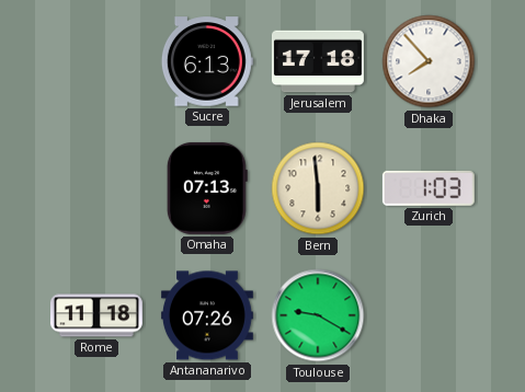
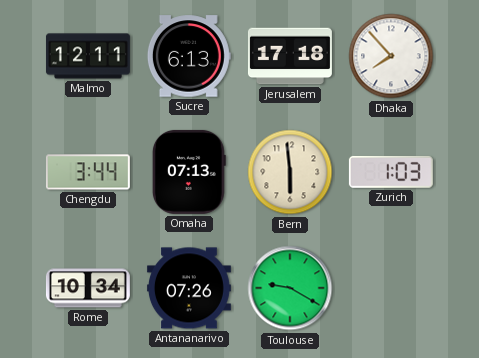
Malmo: none -> 12:11 (88, 56)
Chengdu: none -> 3:44 (88, 172)
Rome: 11:18 -> 10:34 (88, 288)
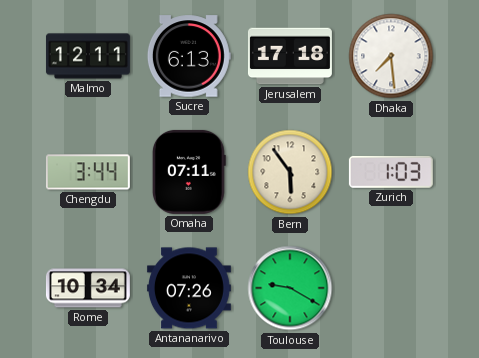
Dhaka: 7:53 -> 7:29 (391, 56)
Omaha: 07:13 -> 07:11 (189, 172)
Bern: 5:59 -> 5:54 (290, 172)
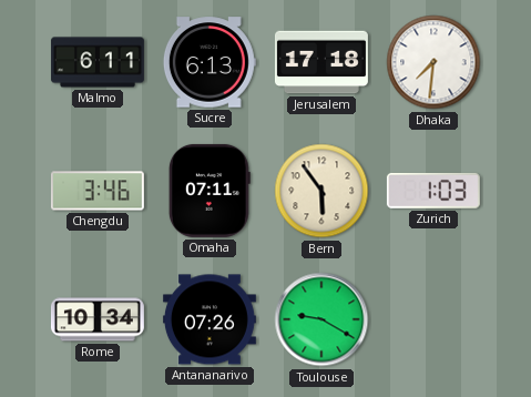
Malmo: 12:11 -> 6:11 (98, 62)
Dhaka: 7:29 -> 7:31 (433, 62)
Chengdu: 3:44 -> 3:46 (98, 191)
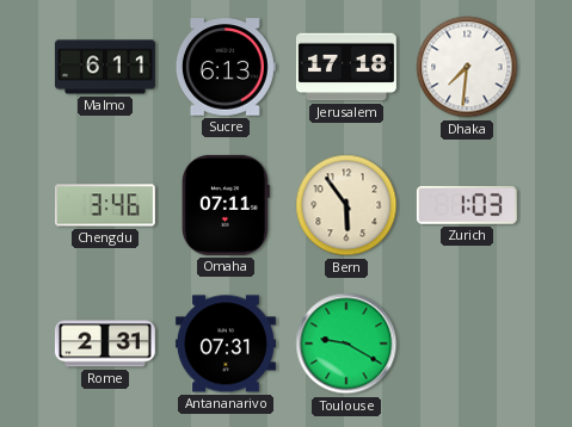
Rome: 10:34 -> 2:31 (105, 344)
Antananarivo: 07:26 -> 07:31 (226, 344)
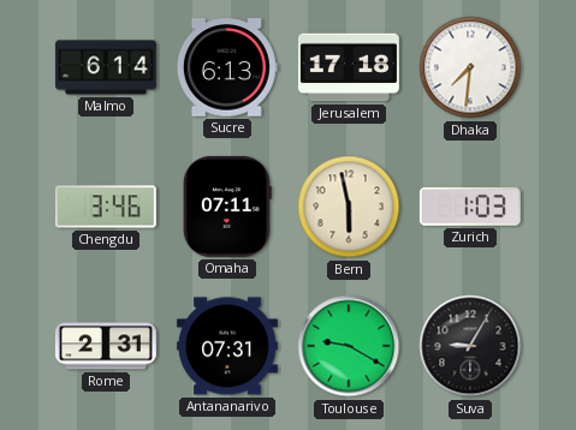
Malmo: 6:11 -> 6:14 (106, 67)
Bern: 5:54 -> 5:58 (349, 207)
Suva: none -> 9:05 (470, 346)
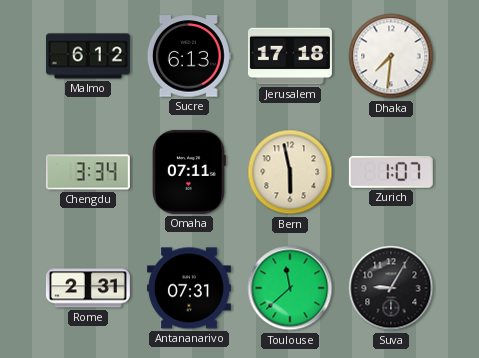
Malmo: 6:14 -> 6:12 (88, 56)
Chengdu: 3:46 -> 3:34 (88, 172)
Zurich: 1:03 -> 1:07 (391, 172)
Toulouse: 9:20 -> 11:38 (290, 288)
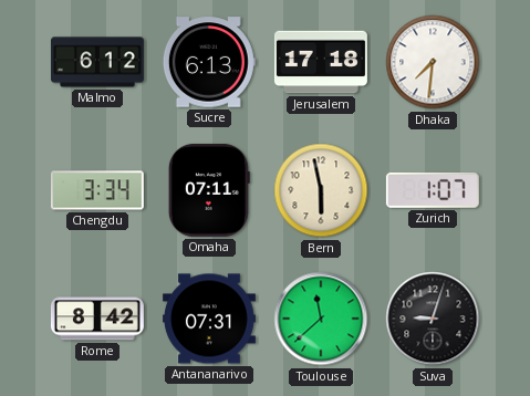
Rome: 2:31 -> 8:42 (97, 319)
Suva: 9:05 -> 9:03 (433, 319)
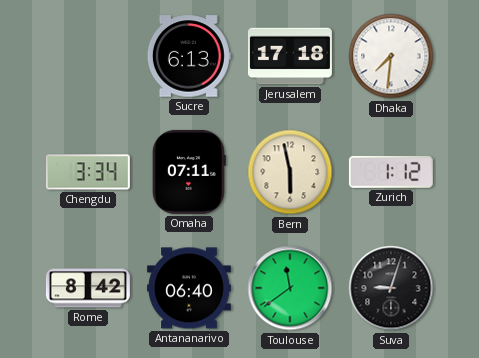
Malmo: 6:12 -> none (97, 62)
Zurich: 1:07 -> 1:12 (391, 172)
Antananarivo: 07:31 -> 06:40 (189, 288)
Toulouse: 11:38 -> 11:39 (290, 288)
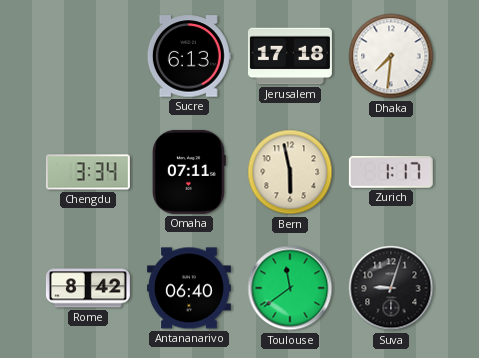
Zurich: 1:12 -> 1:17 (391, 172)
